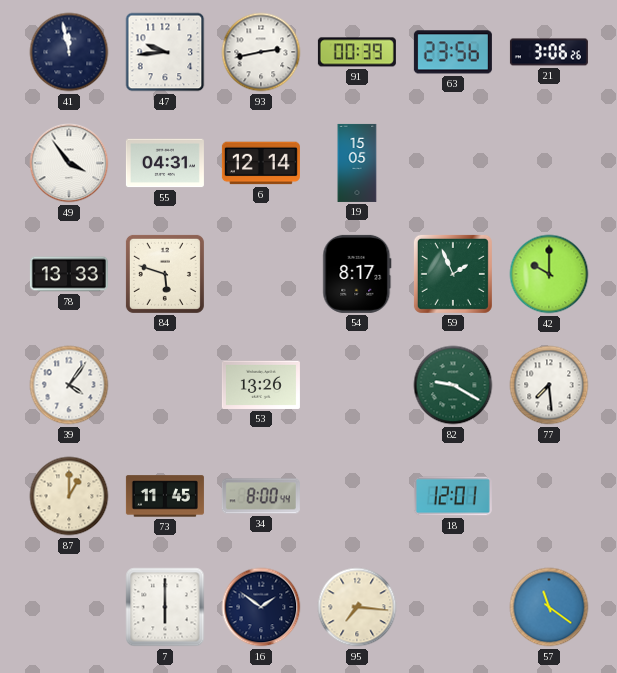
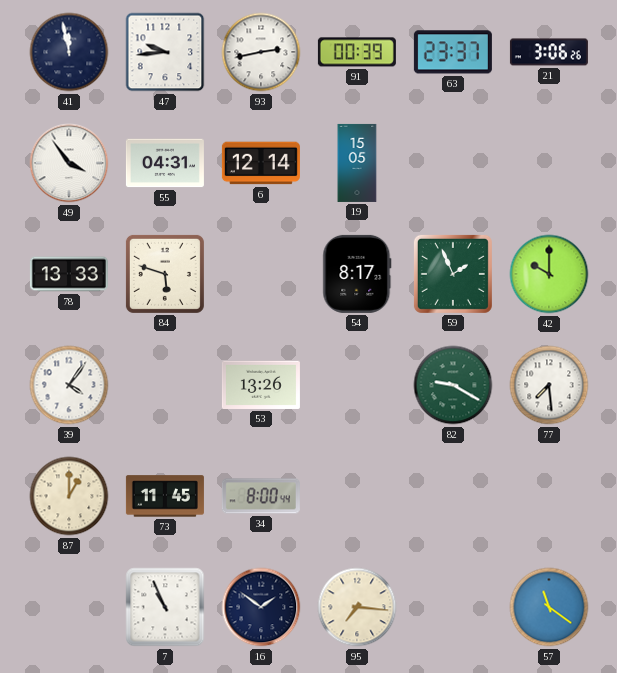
63: 23:56 -> 23:37 (453, 52)
18: 12:01 -> none (453, 496)
7: 6:00 -> 10:56 (165, 607)
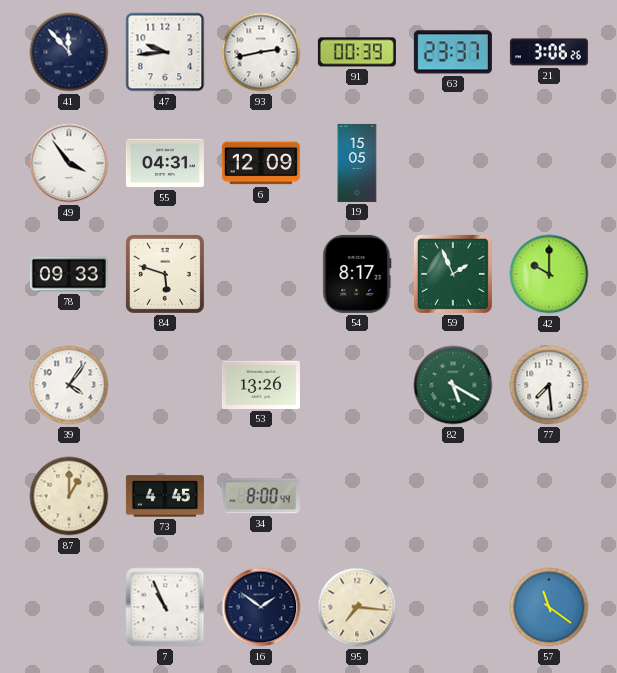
41: 11:58 -> 11:53 (69, 52)
6: 12:14 -> 12:09 (261, 163)
78: 13:33 -> 09:33 (69, 274)
82: 9:20 -> 5:20 (453, 385)
73: 11:45 -> 4:45 (165, 496)
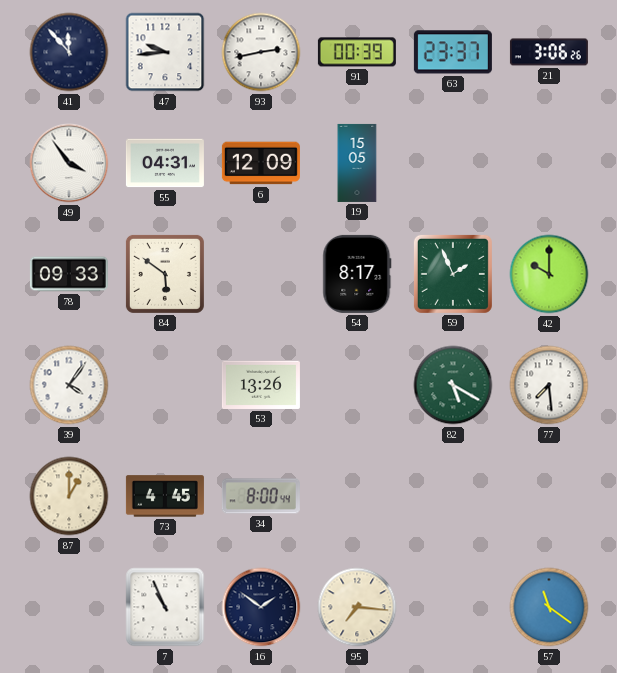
84: 5:48 -> 5:51 (165, 274)
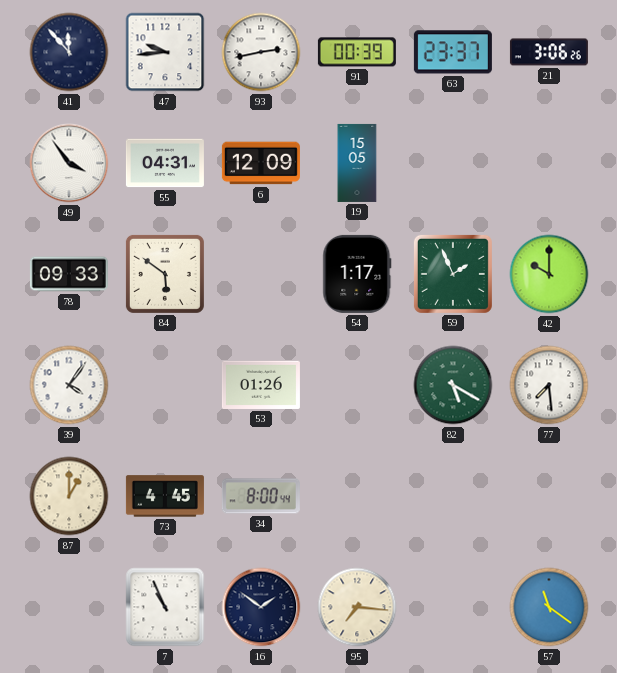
54: 8:17 -> 1:17 (357, 274)
53: 13:26 -> 01:26 (261, 385)
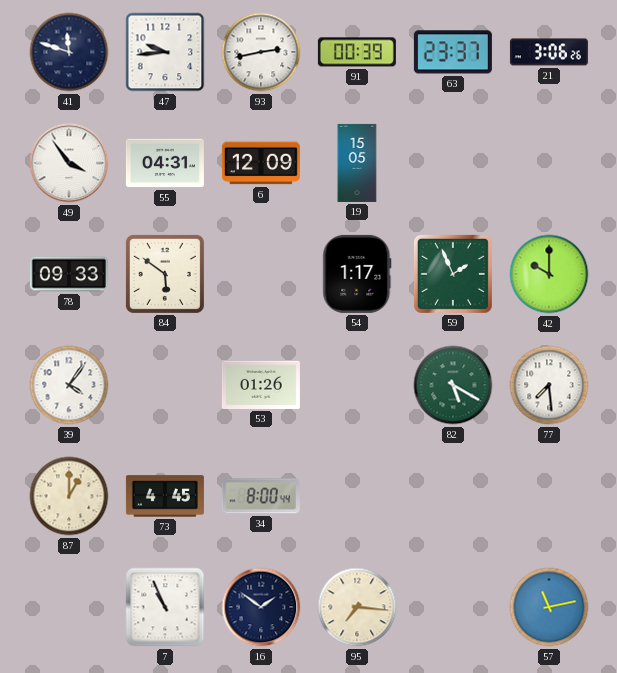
41: 11:53 -> 11:48 (69, 52)
57: 11:21 -> 11:13 (549, 607)
